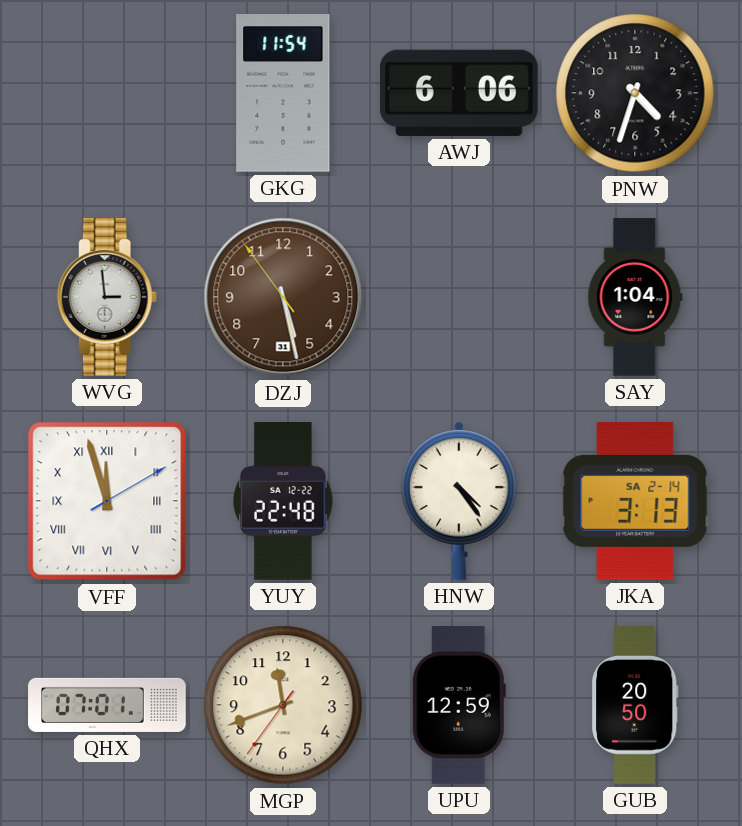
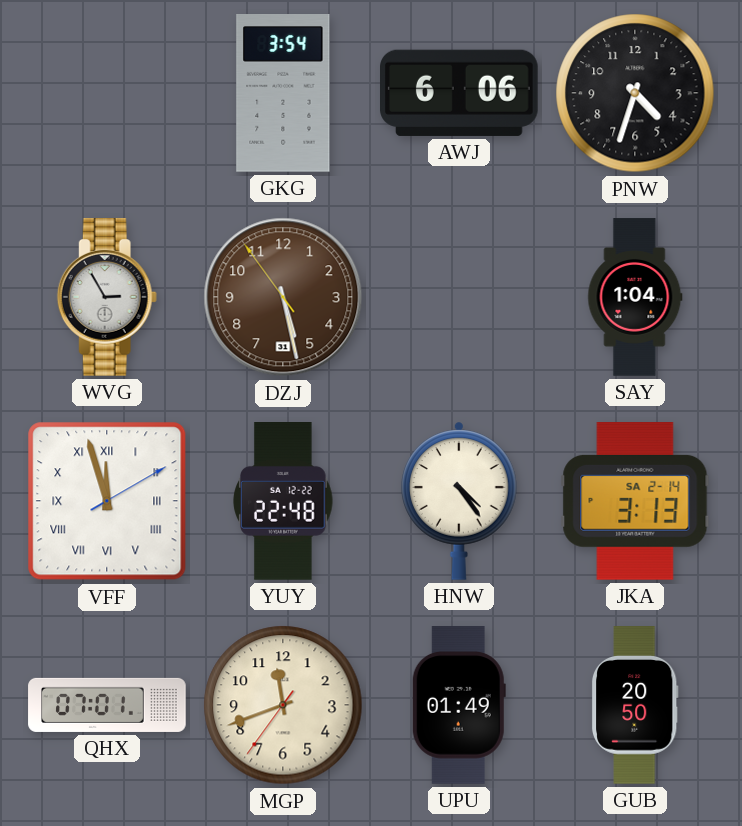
GKG: 11:54 -> 3:54 (283, 93)
WVG: 2:59 -> 2:55 (107, 298)
UPU: 12:59 -> 01:49 (459, 705)
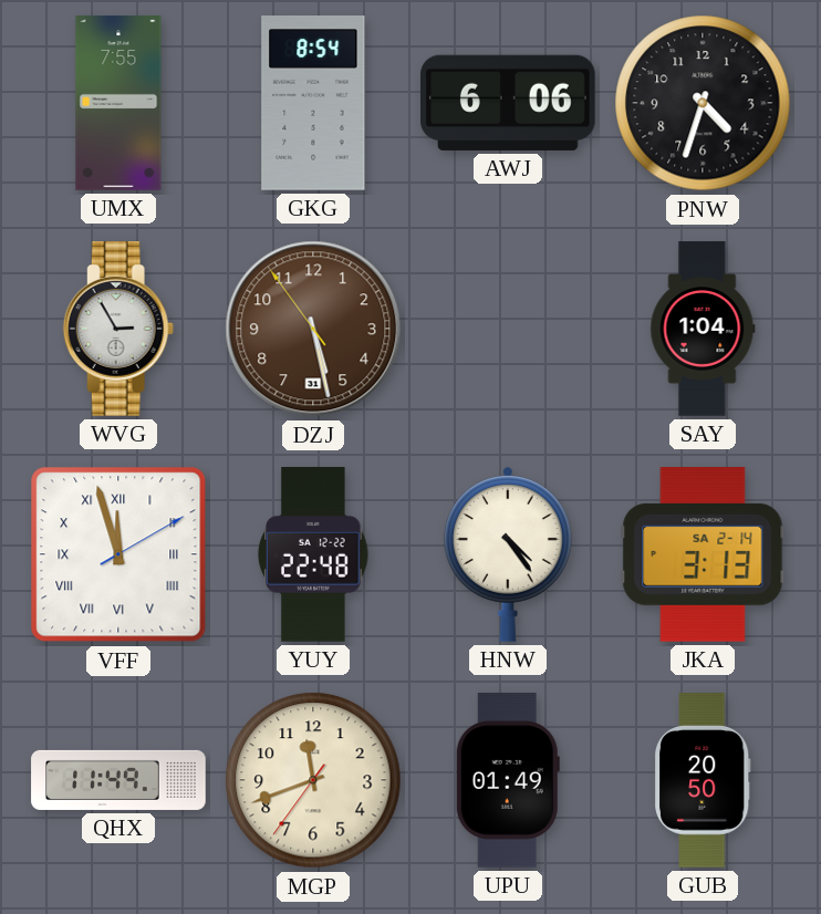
UMX: none -> 7:55 (118, 103)
GKG: 3:54 -> 8:54 (313, 103)
QHX: 07:01 -> 11:49 (118, 780)
